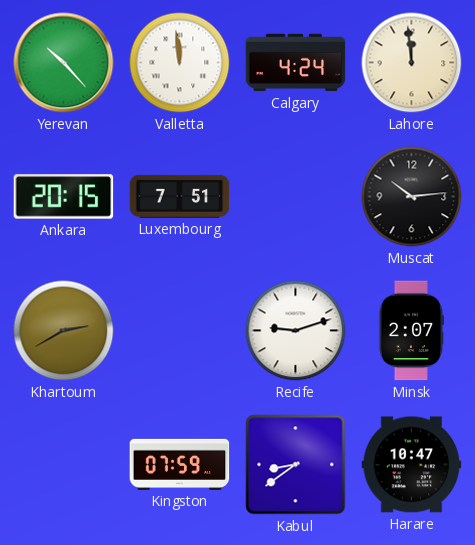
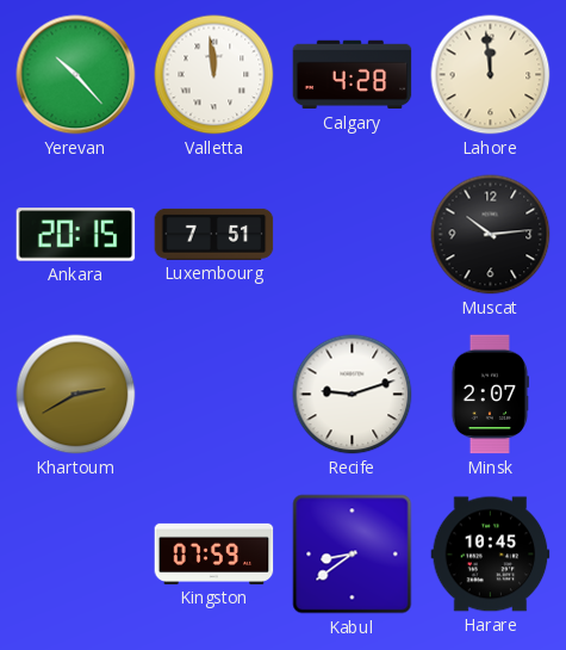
Calgary: 4:24 -> 4:28 (353, 75)
Harare: 10:47 -> 10:45 (491, 555)
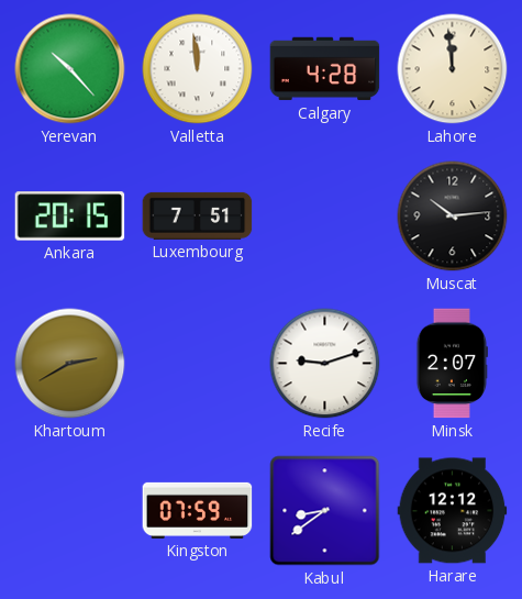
Harare: 10:45 -> 12:12 (453, 511)
